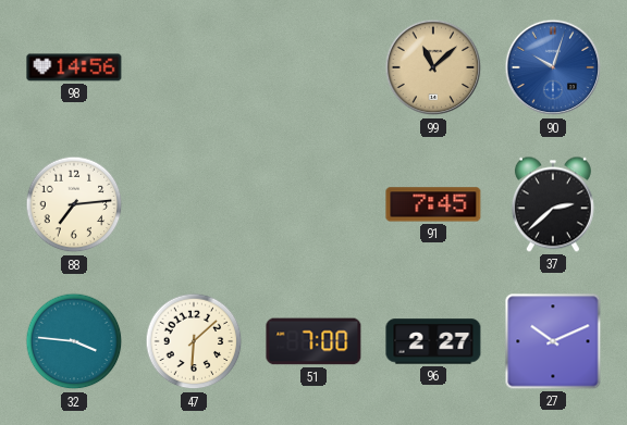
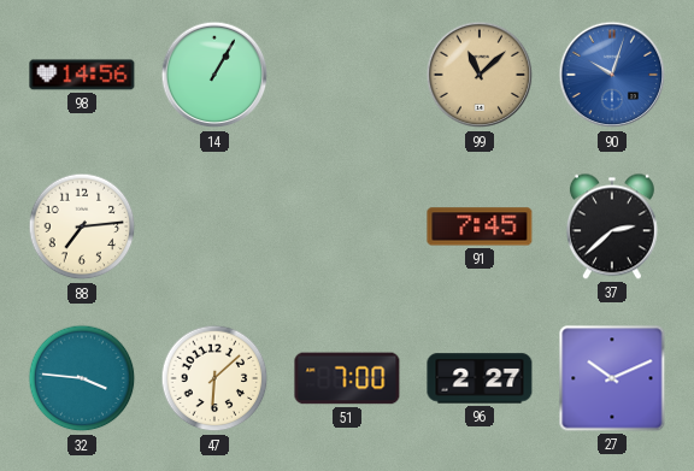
14: none -> 1:05 (214, 75)
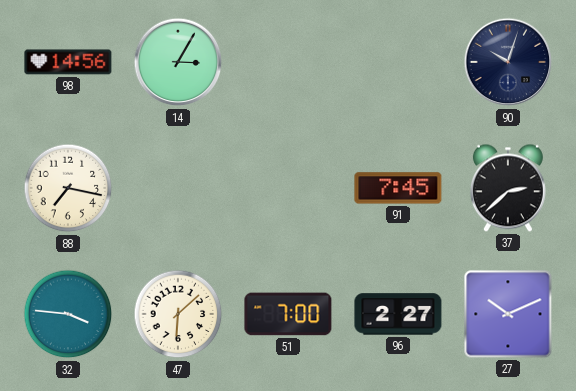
14: 1:05 -> 3:05 (178, 62)
99: 11:08 -> none (480, 75)
90 dial: blue -> navy (508, 62)
88: 7:14 -> 7:17 (68, 188)
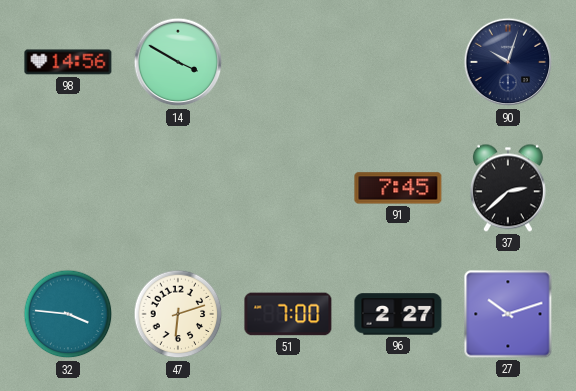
14: 3:05 -> 3:50 (178, 62)
88: 7:17 -> none (68, 188)
47: 6:08 -> 6:12 (178, 314)
27: 10:11 -> 10:12 (508, 314)
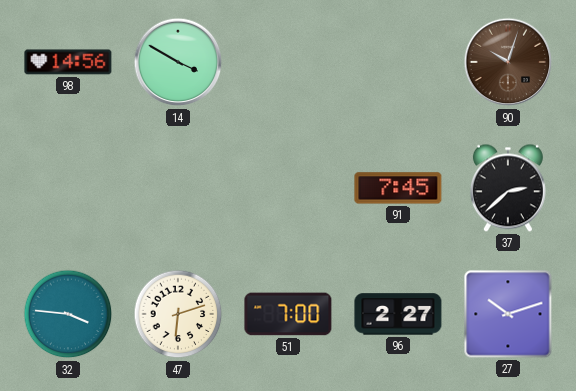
90 dial: navy -> brown (508, 62)
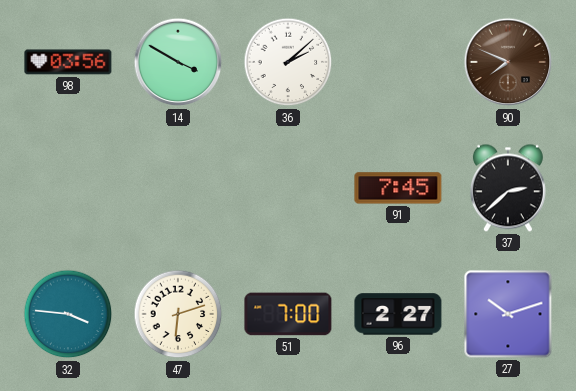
98: 14:56 -> 03:56 (68, 62)
36: none -> 2:08 (288, 62)
90: 10:03 -> 7:49 (508, 62)
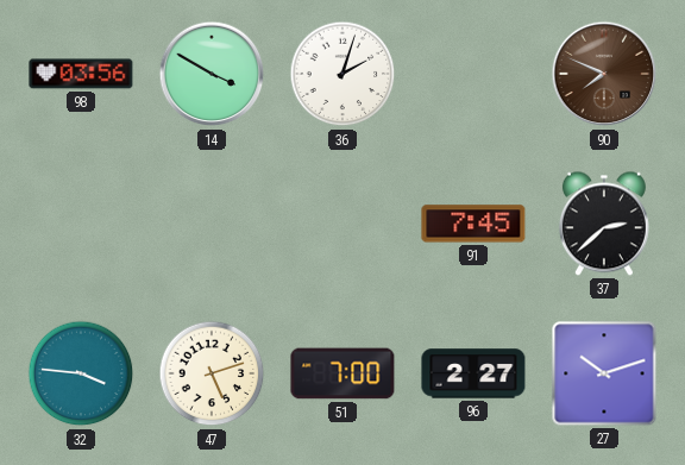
36: 2:08 -> 2:03 (342, 74)
47: 6:12 -> 5:12 (212, 373)
